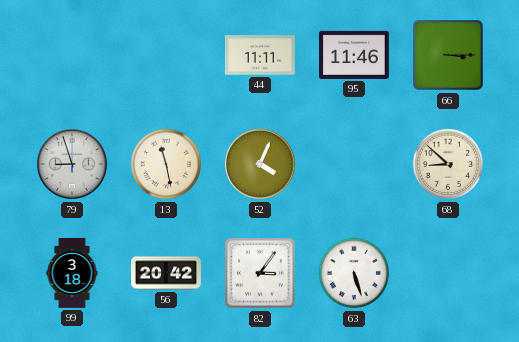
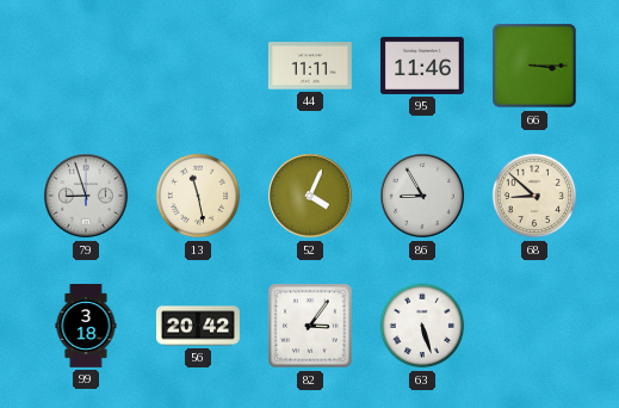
86: none -> 8:55 (422, 196)
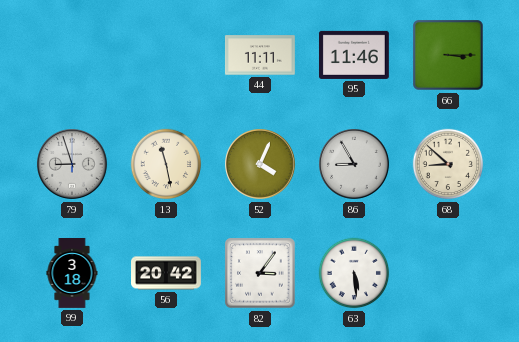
63: 5:27 -> 5:29 (354, 273)
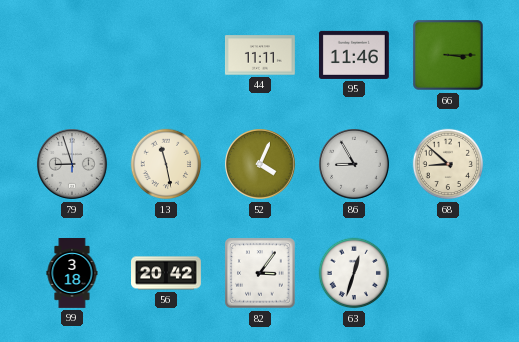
63: 5:29 -> 12:33 (354, 273)
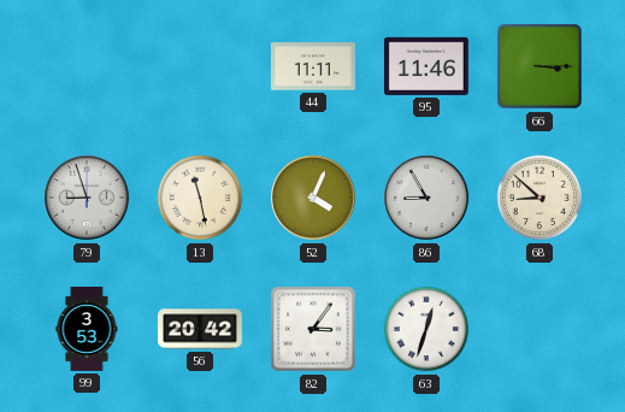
99: 3:18 -> 3:53 (87, 330)
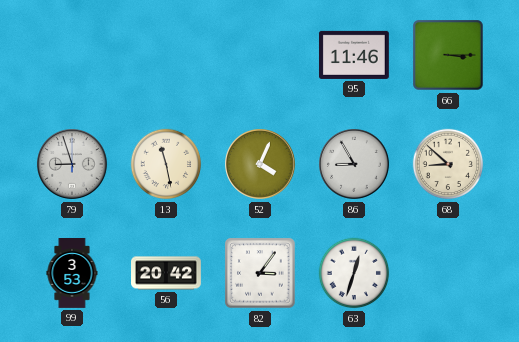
44: 11:11 -> none (313, 66)
